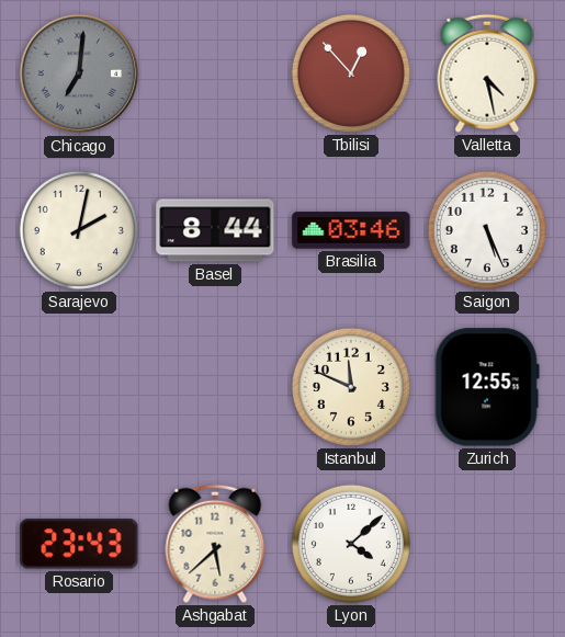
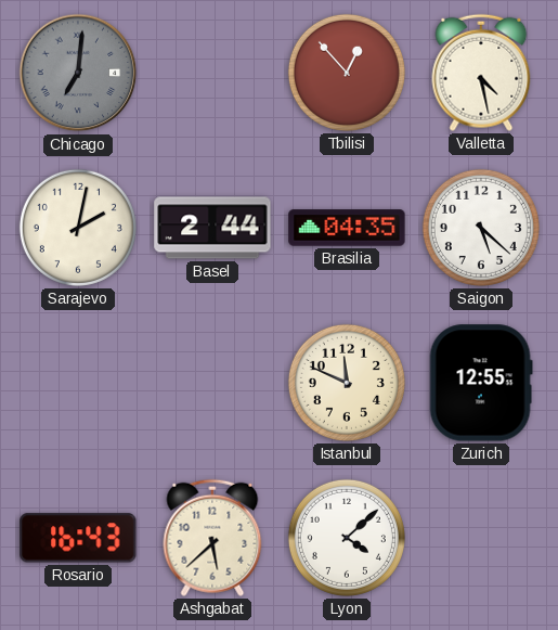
Basel: 8:44 -> 2:44 (212, 228)
Brasilia: 03:46 -> 04:35 (347, 228)
Saigon: 5:26 -> 5:22 (481, 228)
Rosario: 23:43 -> 16:43 (78, 538)
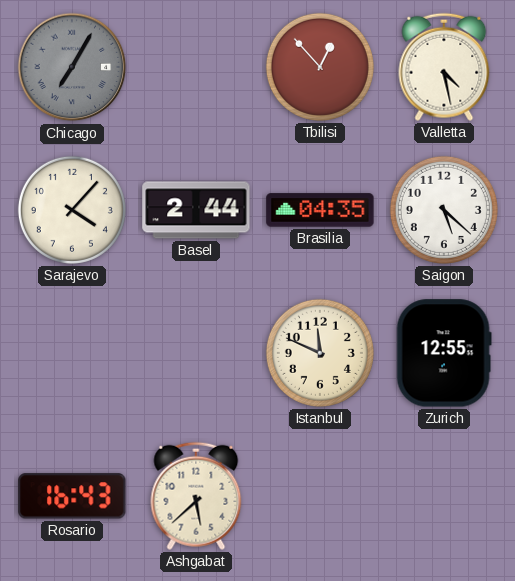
Chicago: 7:01 -> 7:05 (72, 67)
Sarajevo: 2:02 -> 4:07 (72, 210)
Lyon: 4:08 -> none (347, 538)
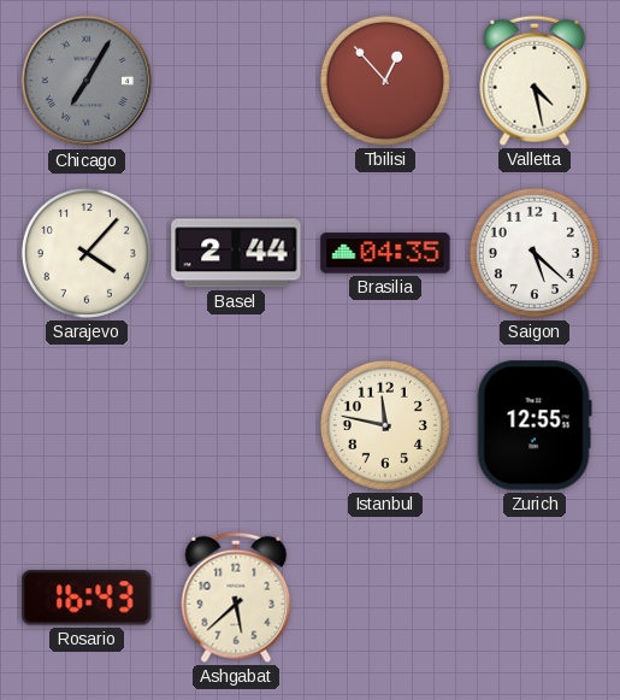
Istanbul: 11:49 -> 11:47 (385, 425)
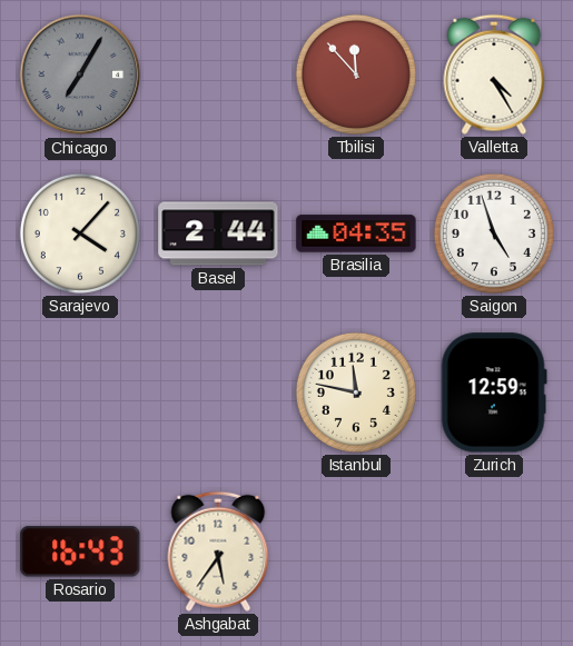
Tbilisi: 12:53 -> 11:53 (356, 74)
Valletta: 4:28 -> 4:25 (494, 74)
Saigon: 5:22 -> 4:57 (494, 233)
Zurich: 12:55 -> 12:59 (494, 392)
Ashgabat: 5:38 -> 5:36 (218, 551)
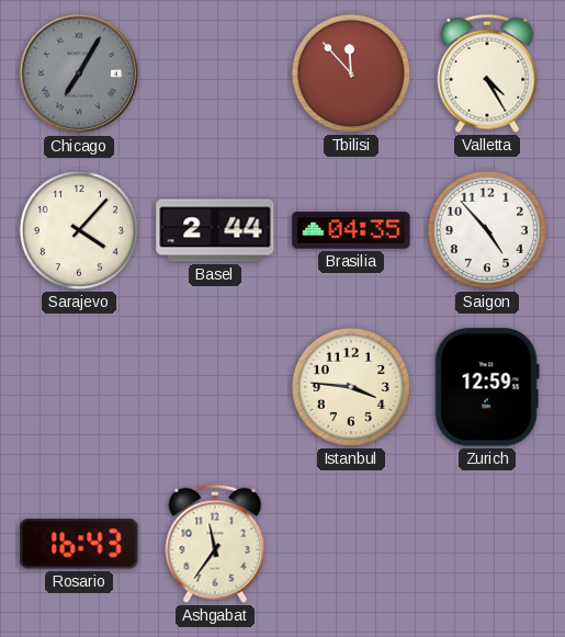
Saigon: 4:57 -> 4:53 (487, 230)
Istanbul: 11:47 -> 3:46 (351, 387)
Ashgabat: 5:36 -> 11:36 (215, 544)
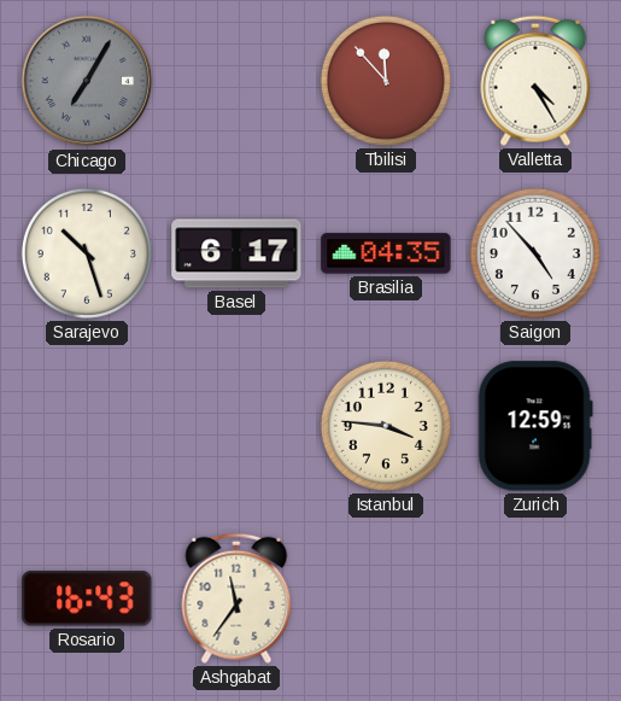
Sarajevo: 4:07 -> 10:27 (87, 253)
Basel: 2:44 -> 6:17 (236, 253)
